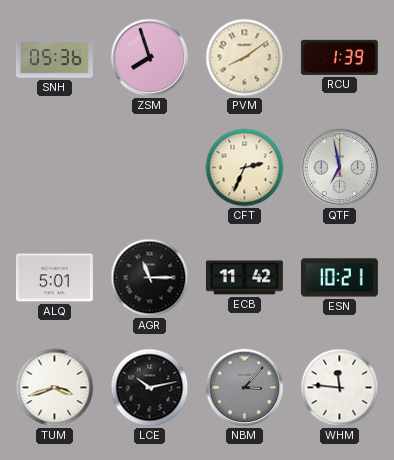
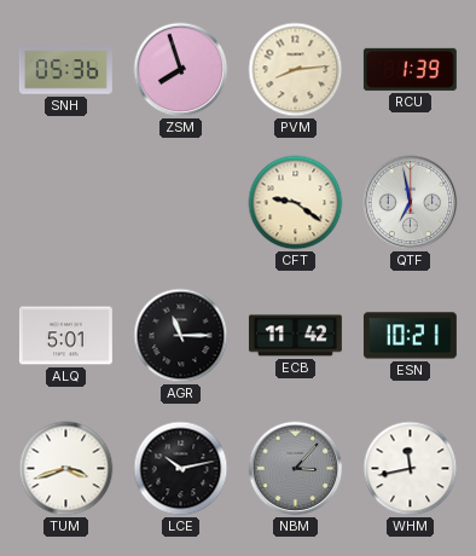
PVM: 8:09 -> 8:14 (296, 70)
CFT: 2:34 -> 9:21 (296, 203)
WHM: 11:46 -> 11:43 (411, 469)
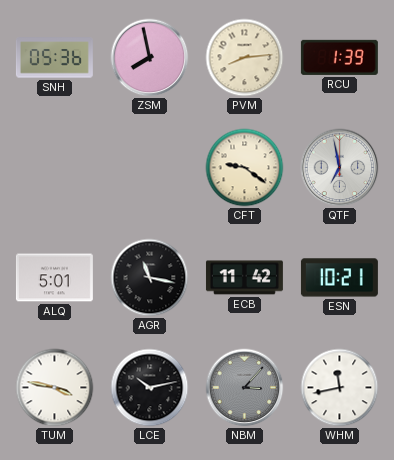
ZSM: 7:57 -> 7:58 (150, 58)
AGR: 11:15 -> 11:17 (150, 278)
TUM: 3:42 -> 3:47 (55, 388)
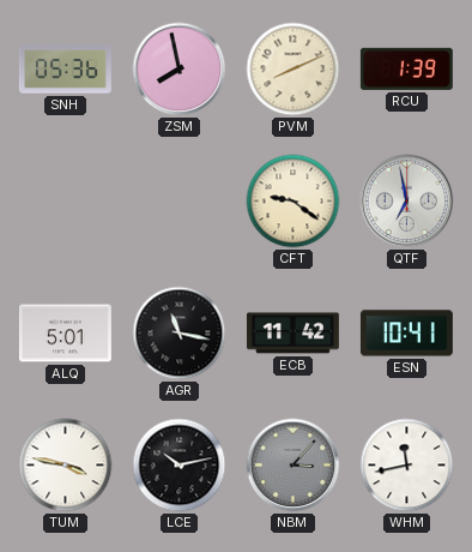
PVM: 8:14 -> 8:11 (294, 70)
ESN: 10:21 -> 10:41 (406, 334)
